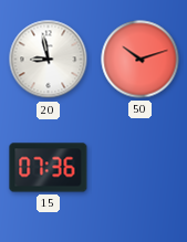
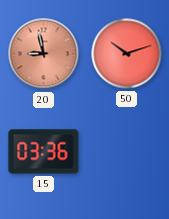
20 dial: white -> salmon (44, 54)
15: 07:36 -> 03:36 (44, 152)
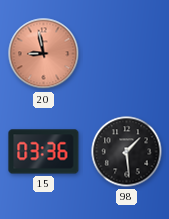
50: 10:12 -> none (127, 54)
98: none -> 1:29 (127, 152)
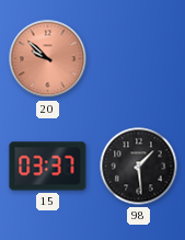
20: 8:58 -> 9:52 (48, 59)
15: 03:36 -> 03:37 (48, 167)
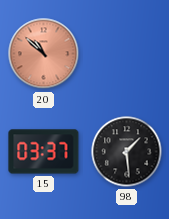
20: 9:52 -> 10:52 (44, 54)
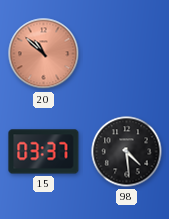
98: 1:29 -> 4:29 (127, 152)
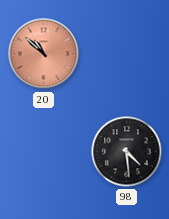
15: 03:37 -> none (44, 152)
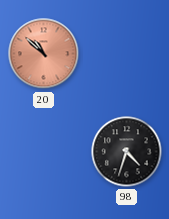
98: 4:29 -> 4:33 (127, 152)
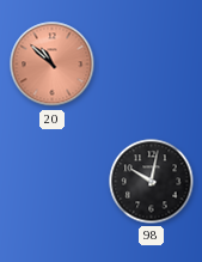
98: 4:33 -> 10:02 (152, 182)
